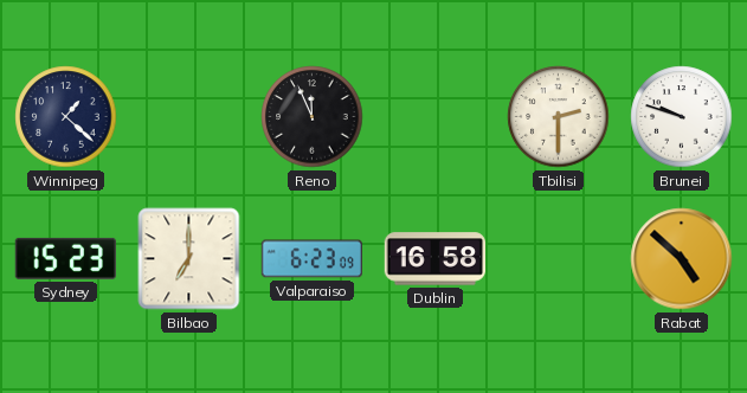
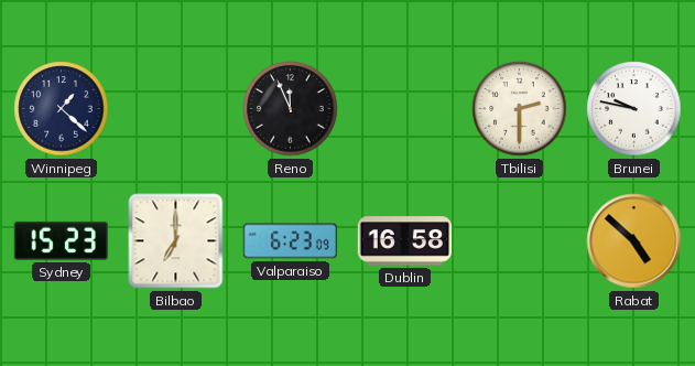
Brunei: 9:48 -> 9:47 (634, 109)
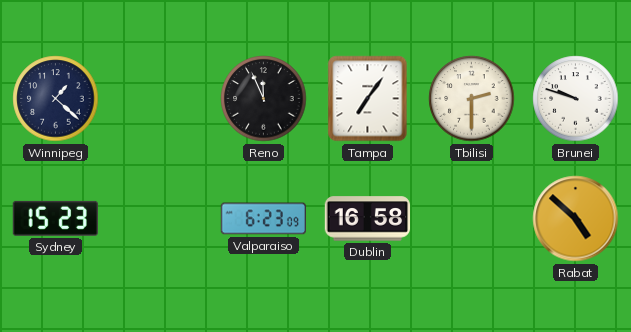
Tampa: none -> 7:06 (368, 99)
Brunei: 9:47 -> 9:48 (576, 99)
Bilbao: 7:00 -> none (176, 241)
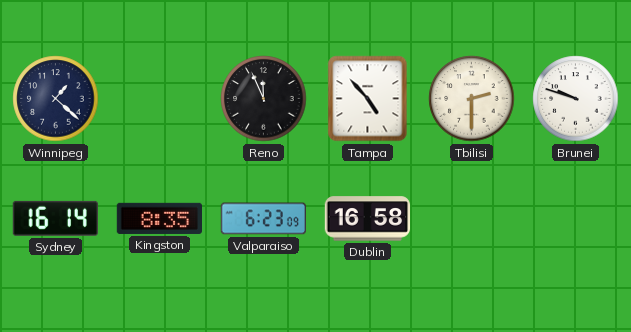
Tampa: 7:06 -> 4:53 (368, 99)
Sydney: 15:23 -> 16:14 (55, 218)
Kingston: none -> 8:35 (159, 218)
Rabat: 4:52 -> none (576, 219)
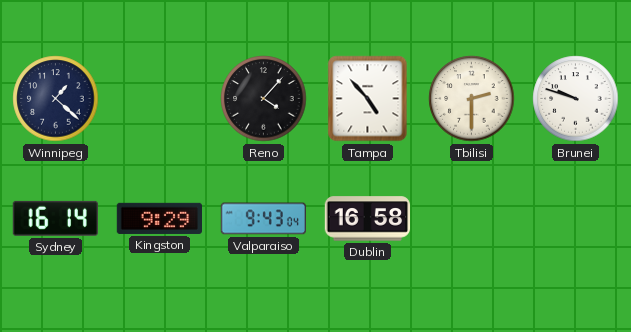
Reno: 11:56 -> 4:07 (264, 99)
Kingston: 8:35 -> 9:29 (159, 218)
Valparaiso: 6:23 -> 9:43 (263, 219)
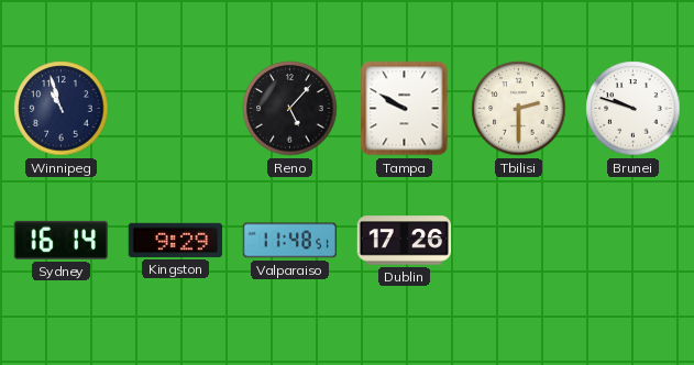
Winnipeg: 1:22 -> 10:57 (62, 109)
Reno: 4:07 -> 5:07 (290, 109)
Tampa: 4:53 -> 9:50 (405, 109)
Valparaiso: 9:43 -> 11:48 (289, 241)
Dublin: 16:58 -> 17:26 (405, 241)
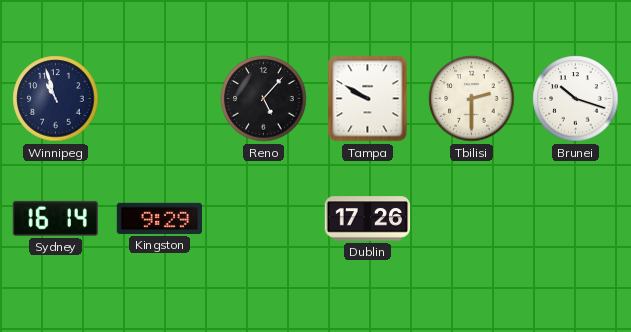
Brunei: 9:48 -> 10:18 (576, 99)
Valparaiso: 11:48 -> none (289, 241)
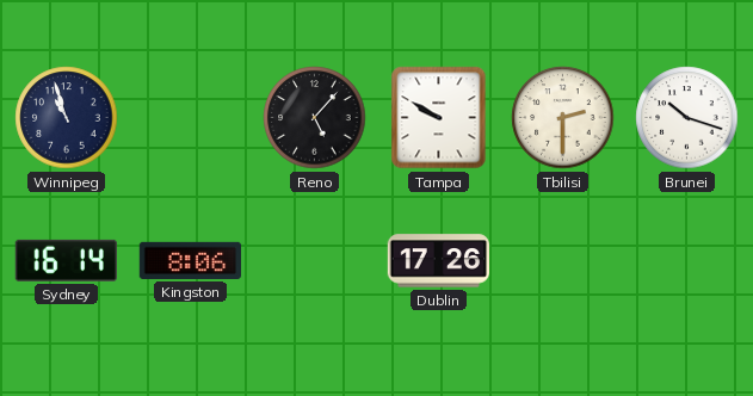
Kingston: 9:29 -> 8:06 (190, 260)
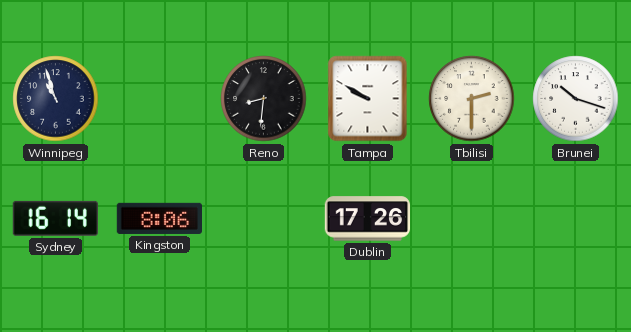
Reno: 5:07 -> 8:31 (264, 99)
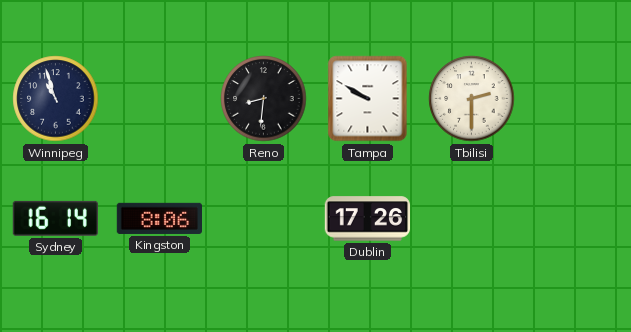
Brunei: 10:18 -> none (576, 99)
